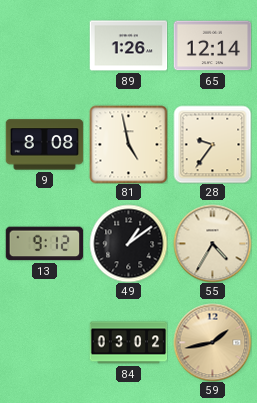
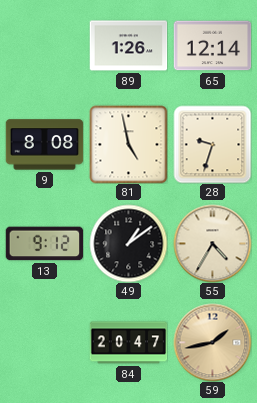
28: 9:36 -> 9:33 (212, 144)
84: 03:02 -> 20:47 (128, 343)
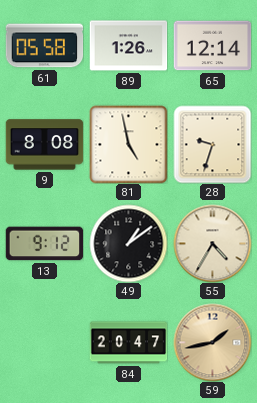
61: none -> 05:58 (44, 46)
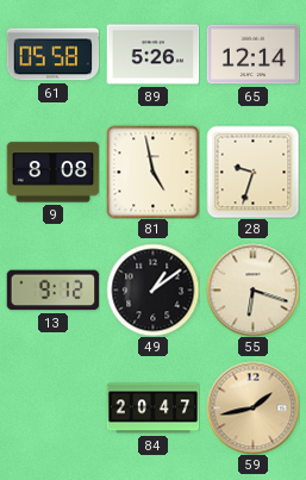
89: 1:26 -> 5:26 (152, 55)
55: 4:35 -> 6:18 (252, 289)
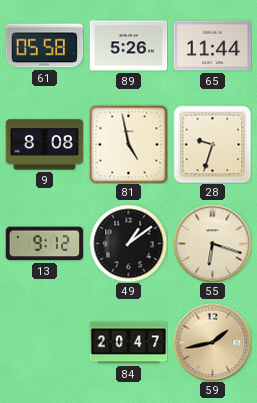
65: 12:14 -> 11:44 (212, 46)
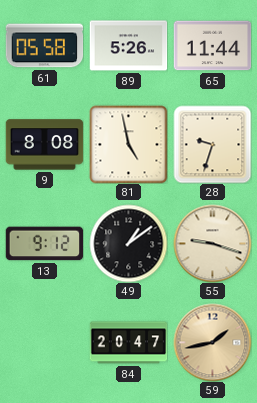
55: 6:18 -> 9:18 (212, 243)
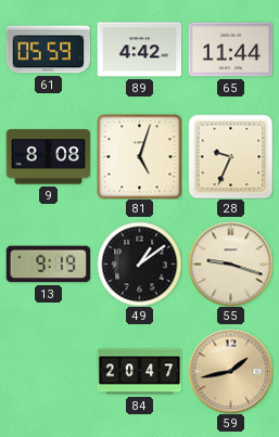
61: 05:58 -> 05:59 (48, 50)
89: 5:26 -> 4:42 (139, 50)
81: 4:58 -> 5:03 (139, 156)
28: 9:33 -> 9:34 (230, 156)
13: 9:12 -> 9:19 (48, 265)
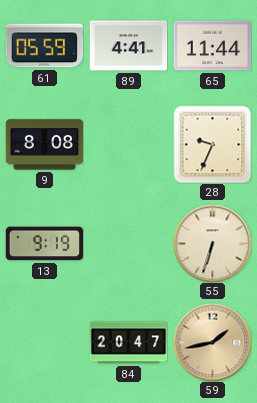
89: 4:42 -> 4:41 (128, 46)
81: 5:03 -> none (139, 156)
49: 1:09 -> none (139, 264)
55: 9:18 -> 6:33 (212, 243)
